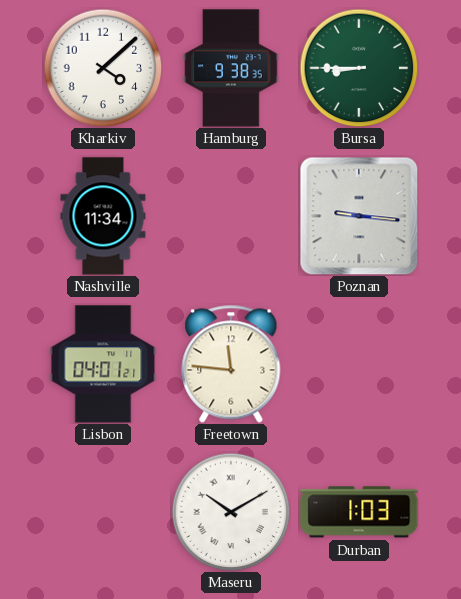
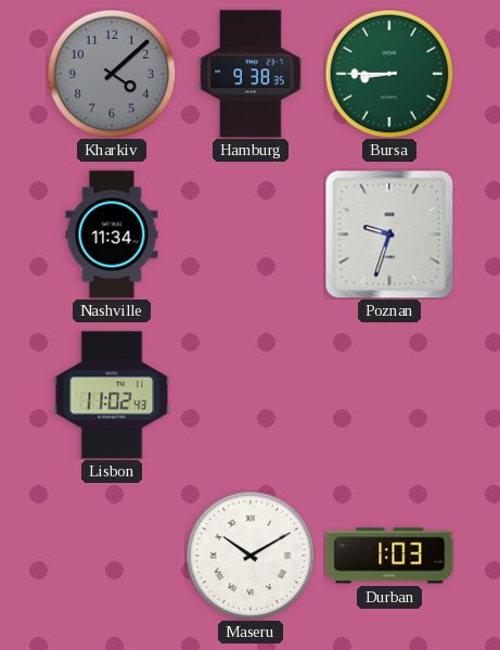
Kharkiv dial: white -> grey (112, 74)
Poznan: 9:16 -> 9:33 (389, 234)
Lisbon: 04:01 -> 11:02 (112, 395)
Freetown: 11:46 -> none (231, 364)
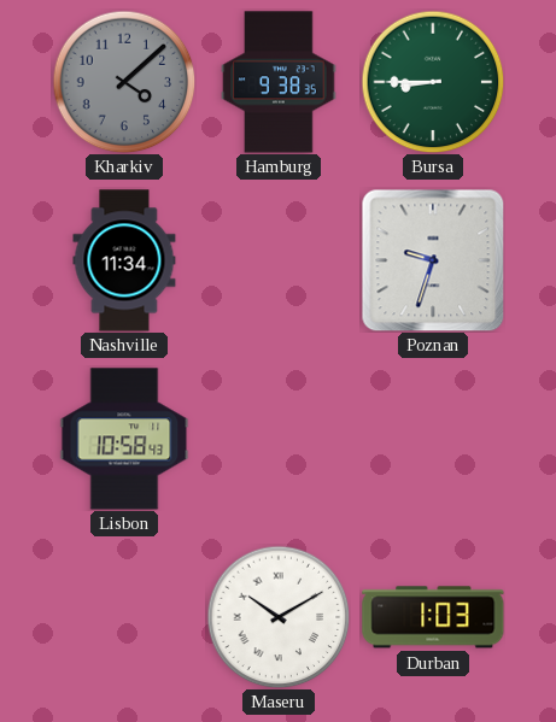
Lisbon: 11:02 -> 10:58 (124, 439)
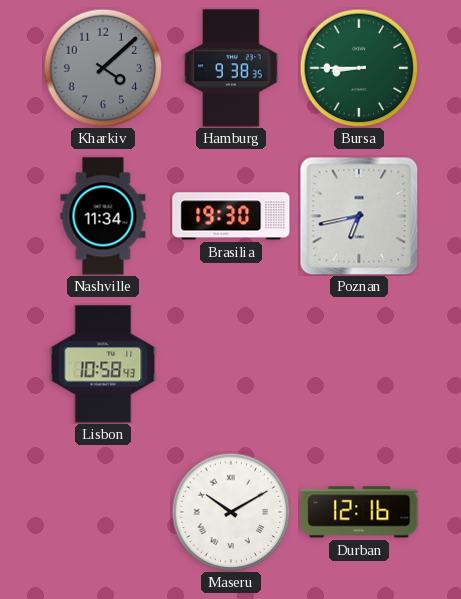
Brasilia: none -> 19:30 (231, 216)
Poznan: 9:33 -> 6:43 (359, 216)
Durban: 1:03 -> 12:16 (359, 512)
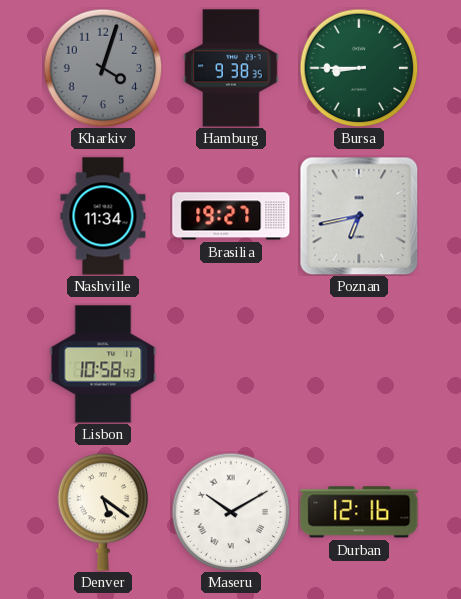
Kharkiv: 4:08 -> 4:03 (103, 68)
Brasilia: 19:30 -> 19:27 (231, 216)
Denver: none -> 5:21 (103, 512)
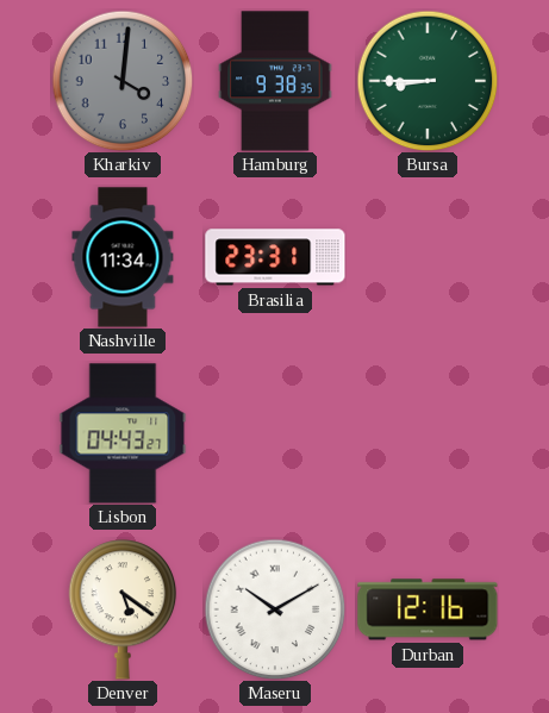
Kharkiv: 4:03 -> 4:01 (123, 81)
Brasilia: 19:27 -> 23:31 (275, 257)
Poznan: 6:43 -> none (359, 216)
Lisbon: 10:58 -> 04:43 (123, 433)
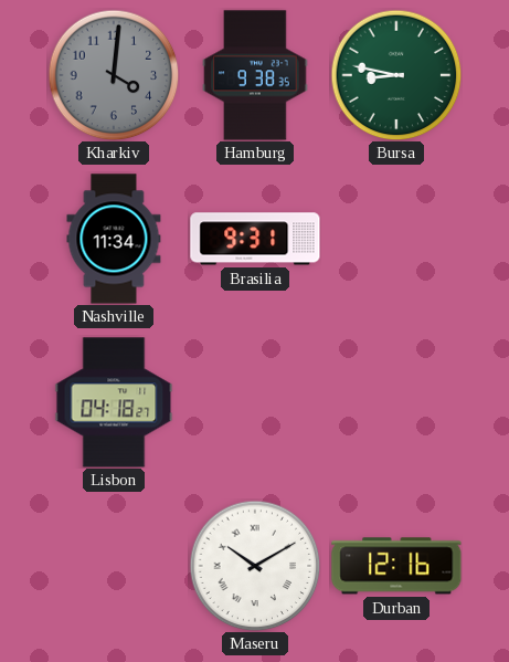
Bursa: 8:45 -> 8:47 (396, 75)
Brasilia: 23:31 -> 9:31 (255, 239)
Lisbon: 04:43 -> 04:18 (114, 402)
Denver: 5:21 -> none (123, 609)
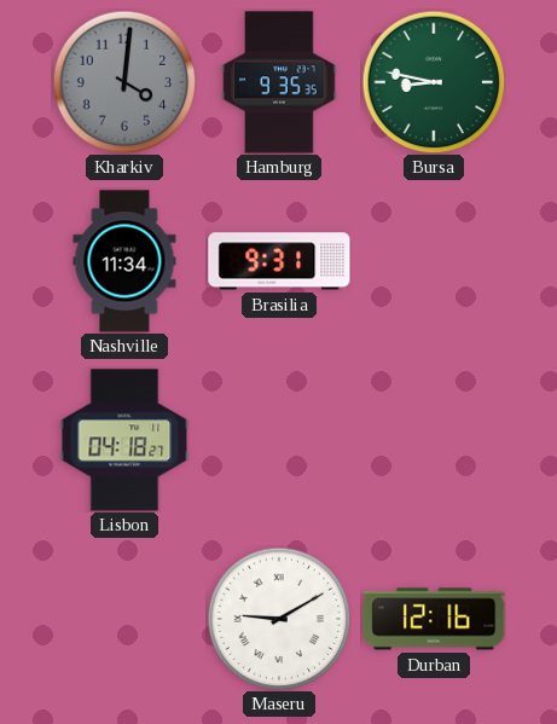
Hamburg: 9:38 -> 9:35 (279, 82)
Maseru: 10:10 -> 9:10 (279, 619)
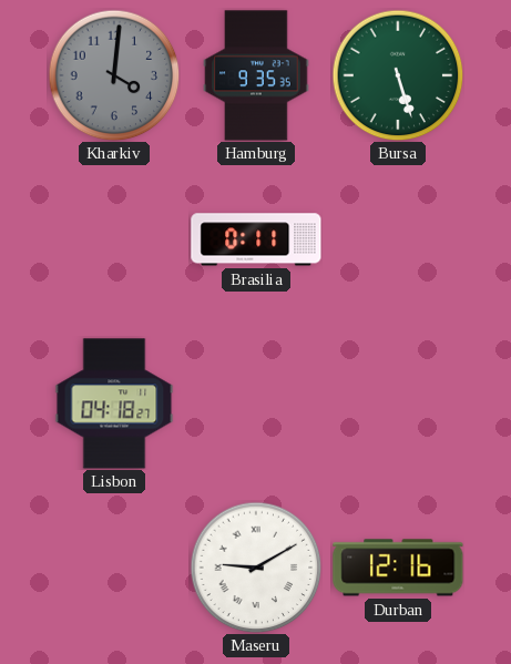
Bursa: 8:47 -> 5:27 (398, 75)
Nashville: 11:34 -> none (124, 261)
Brasilia: 9:31 -> 0:11 (256, 239)
